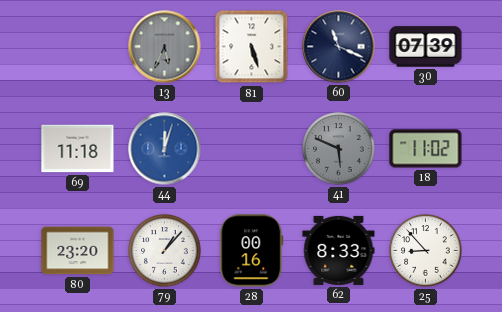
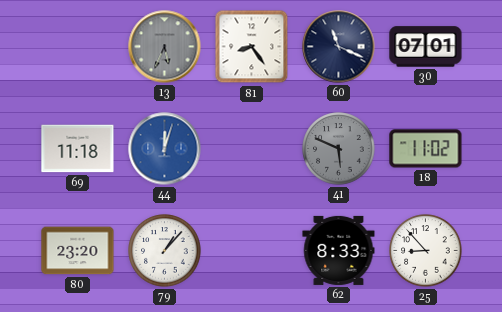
81: 5:27 -> 8:24 (252, 47)
30: 07:39 -> 07:01 (426, 47)
28: 00:16 -> none (252, 251)
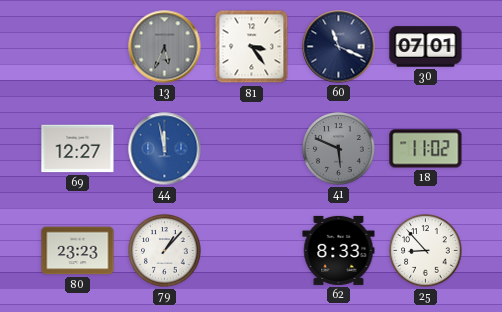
81: 8:24 -> 3:24 (252, 47)
69: 11:18 -> 12:27 (78, 149)
44: 12:03 -> 11:58 (165, 149)
80: 23:20 -> 23:23 (78, 251)
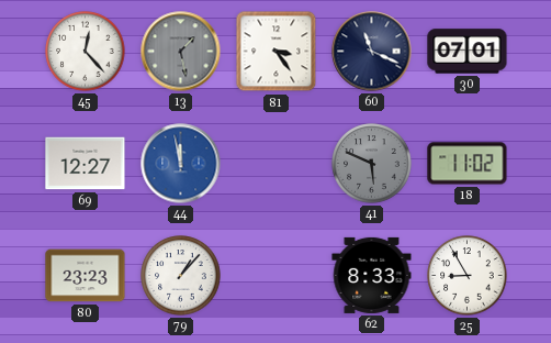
45: none -> 12:23 (86, 52)
13: 5:34 -> 1:28 (181, 52)
25: 8:53 -> 8:55 (468, 276)
